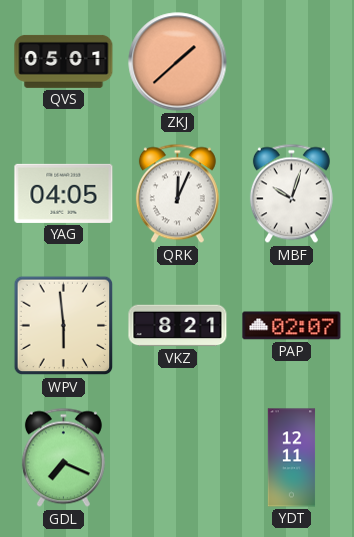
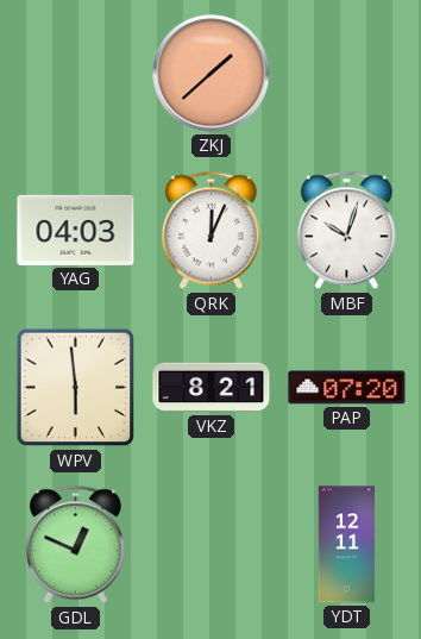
QVS: 05:01 -> none (64, 61)
YAG: 04:05 -> 04:03 (76, 230)
PAP: 02:07 -> 07:20 (347, 388)
GDL: 7:19 -> 12:49 (75, 545)
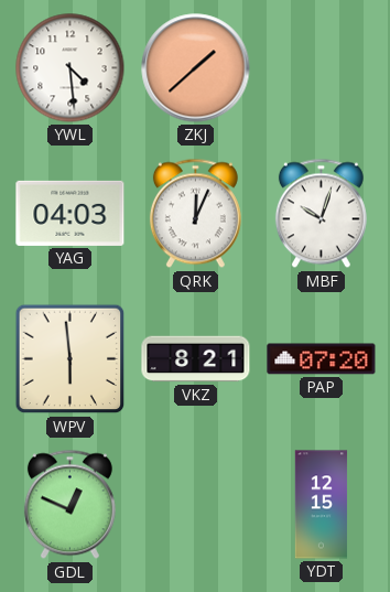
YWL: none -> 4:29 (71, 68)
YDT: 12:11 -> 12:15 (322, 505)
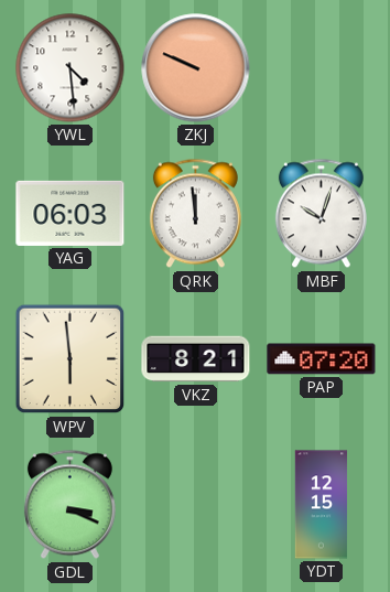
ZKJ: 1:38 -> 9:49 (196, 68)
YAG: 04:03 -> 06:03 (71, 213)
QRK: 12:04 -> 11:59 (195, 214)
GDL: 12:49 -> 3:19 (69, 505)
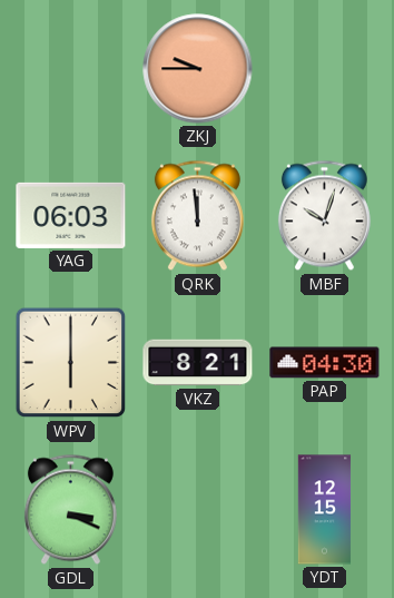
YWL: 4:29 -> none (71, 68)
ZKJ: 9:49 -> 9:45 (198, 69)
WPV: 5:59 -> 6:00 (71, 363)
PAP: 07:20 -> 04:30 (325, 363)
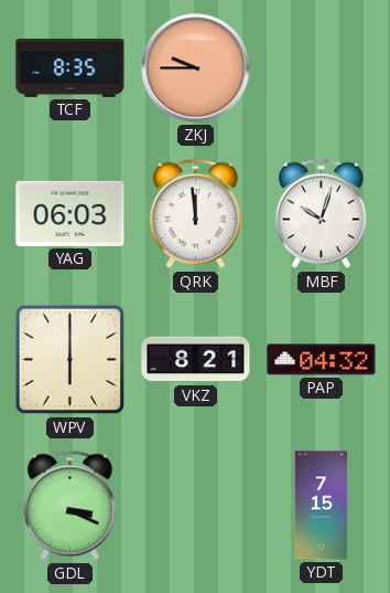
TCF: none -> 8:35 (71, 67)
PAP: 04:30 -> 04:32 (322, 360)
YDT: 12:15 -> 7:15 (322, 506)
